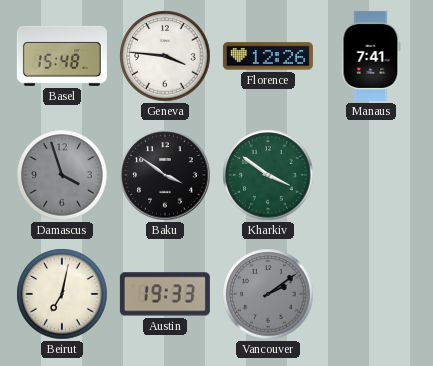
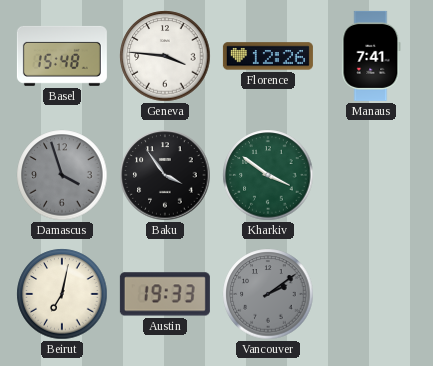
Baku: 3:51 -> 3:54 (165, 175)
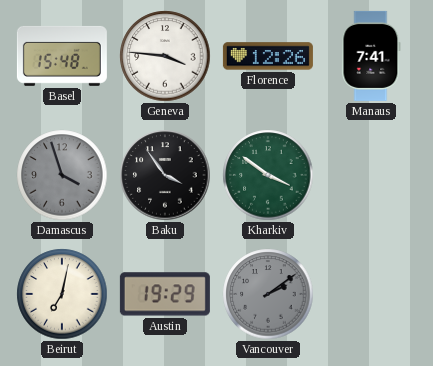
Austin: 19:33 -> 19:29 (165, 294)
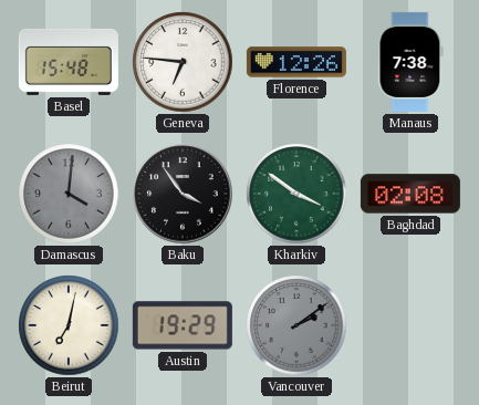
Geneva: 3:46 -> 6:46 (183, 62)
Manaus: 7:41 -> 7:38 (410, 62)
Damascus: 3:57 -> 4:01 (69, 194)
Baghdad: none -> 02:08 (410, 194)
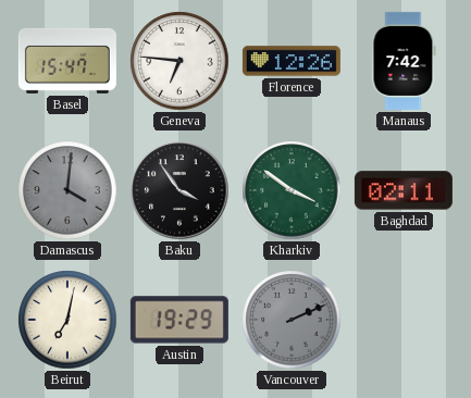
Basel: 15:48 -> 15:47 (67, 61)
Manaus: 7:38 -> 7:42 (404, 61)
Baghdad: 02:08 -> 02:11 (404, 190)
Vancouver: 2:09 -> 2:11 (292, 320)
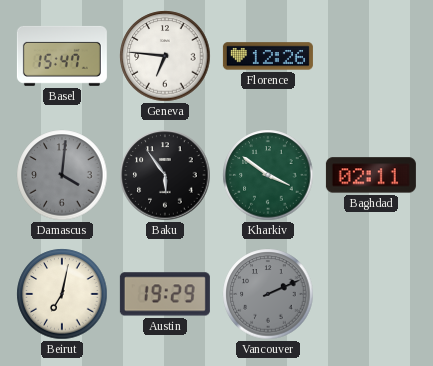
Manaus: 7:42 -> none (404, 61)
Baku: 3:54 -> 5:54 (165, 175)
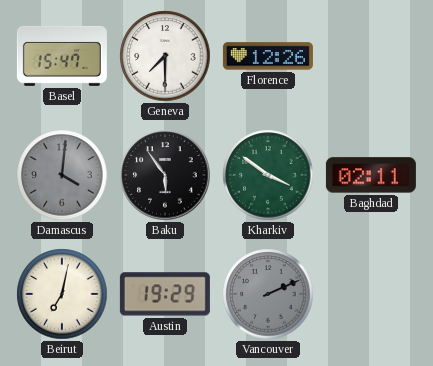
Geneva: 6:46 -> 7:30 (165, 56)
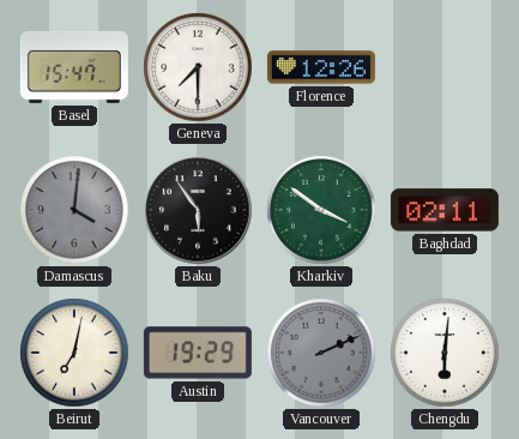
Chengdu: none -> 6:01 (445, 353)
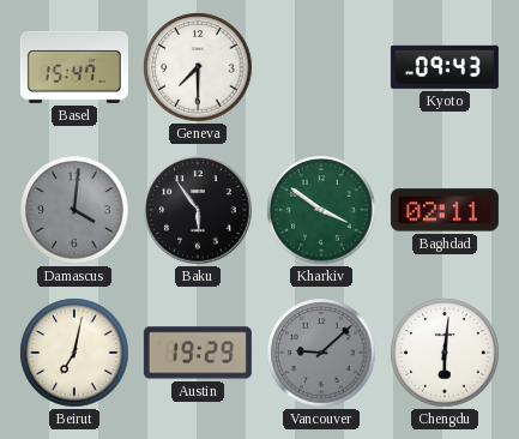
Florence: 12:26 -> none (321, 67)
Kyoto: none -> 09:43 (445, 67)
Vancouver: 2:11 -> 9:08 (321, 353)
